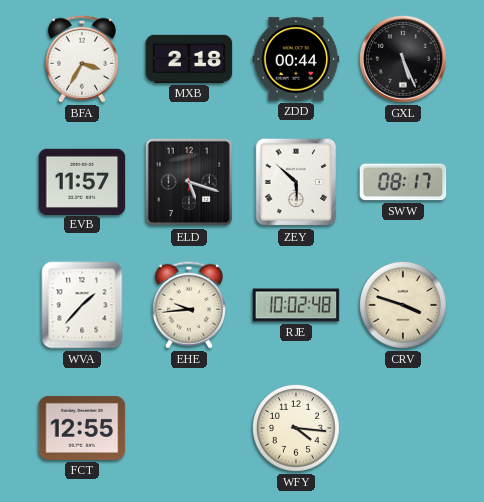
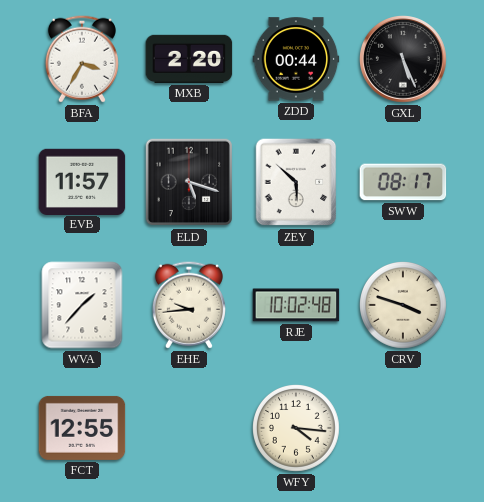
MXB: 2:18 -> 2:20 (189, 59)
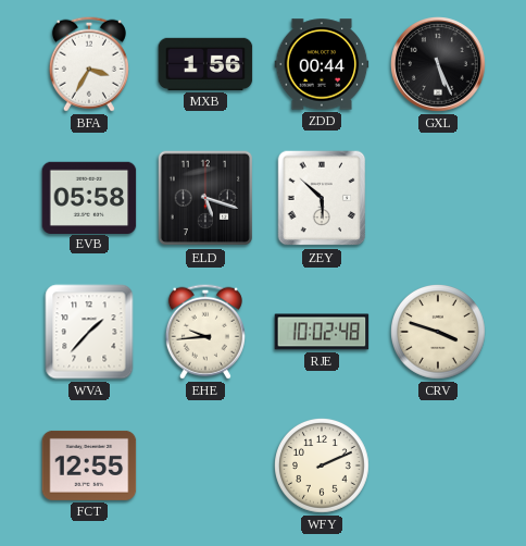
MXB: 2:20 -> 1:56 (205, 64)
EVB: 11:57 -> 05:58 (89, 197)
SWW: 08:17 -> none (403, 182)
WFY: 4:16 -> 2:11 (323, 467)
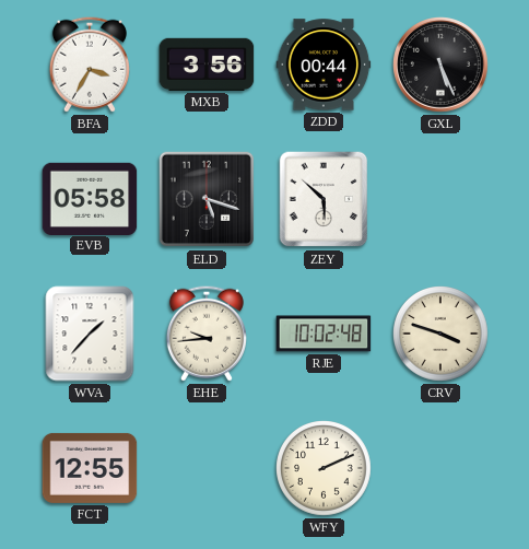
MXB: 1:56 -> 3:56 (207, 65)
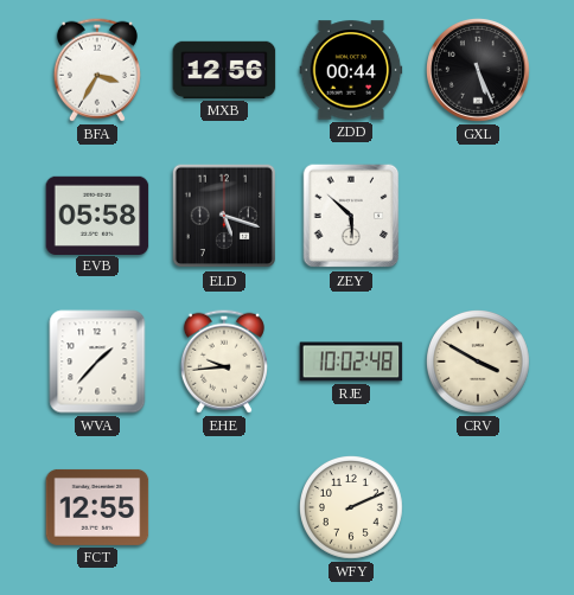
MXB: 3:56 -> 12:56 (224, 70)
CRV: 3:48 -> 3:50 (479, 363)
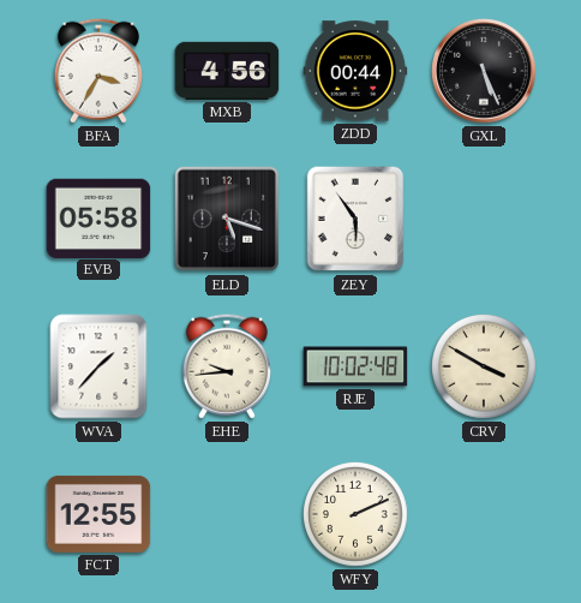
MXB: 12:56 -> 4:56 (227, 71)
ZEY: 5:52 -> 5:54 (355, 219)
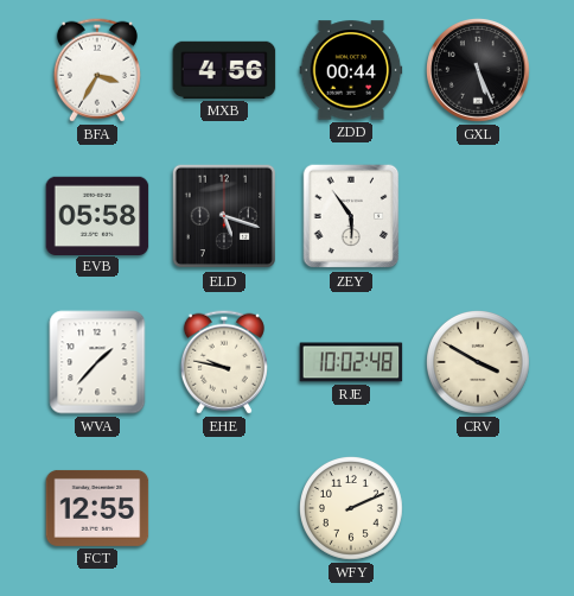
EHE: 9:44 -> 9:47 (224, 362)
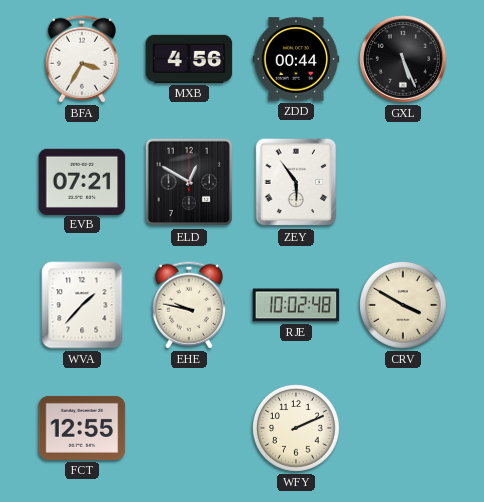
EVB: 05:58 -> 07:21 (82, 181)
ELD: 5:18 -> 12:50 (189, 182)
